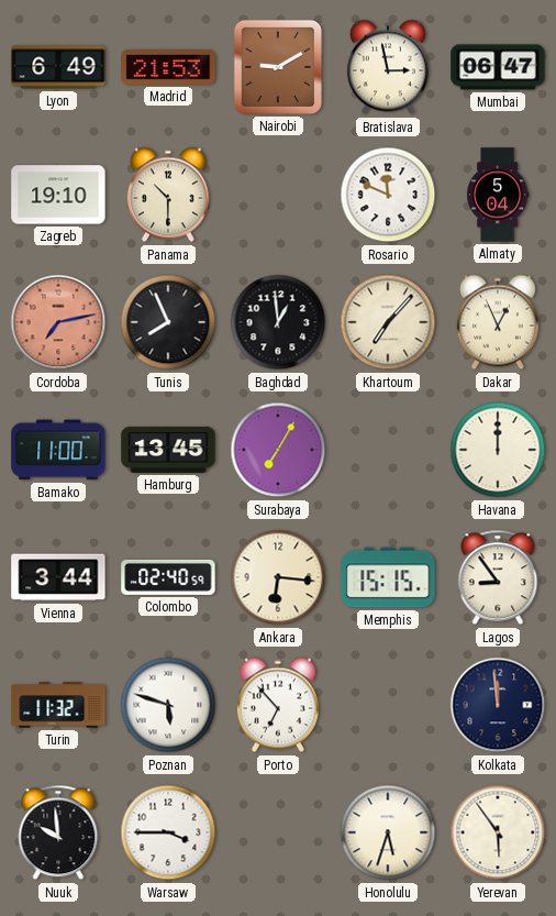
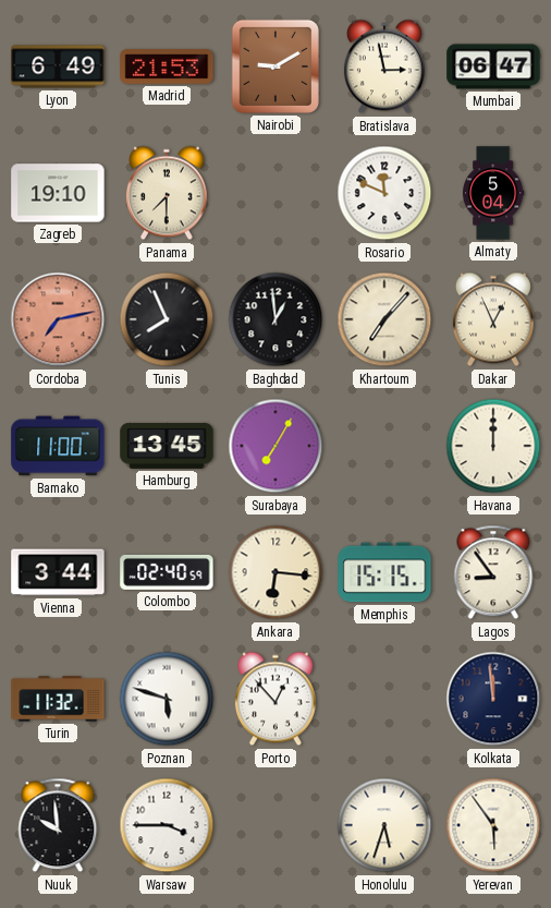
Panama: 10:30 -> 7:30 (167, 193)
Porto: 6:53 -> 12:53 (275, 699)
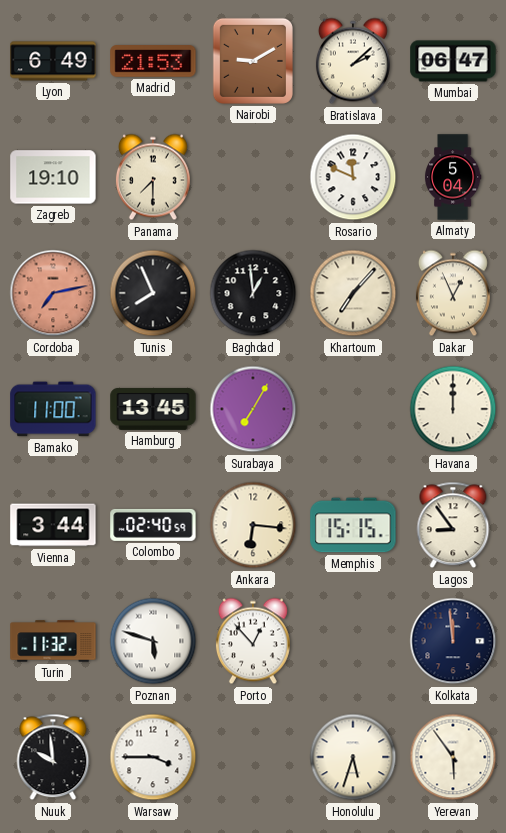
Bratislava: 2:58 -> 2:08 (353, 61)
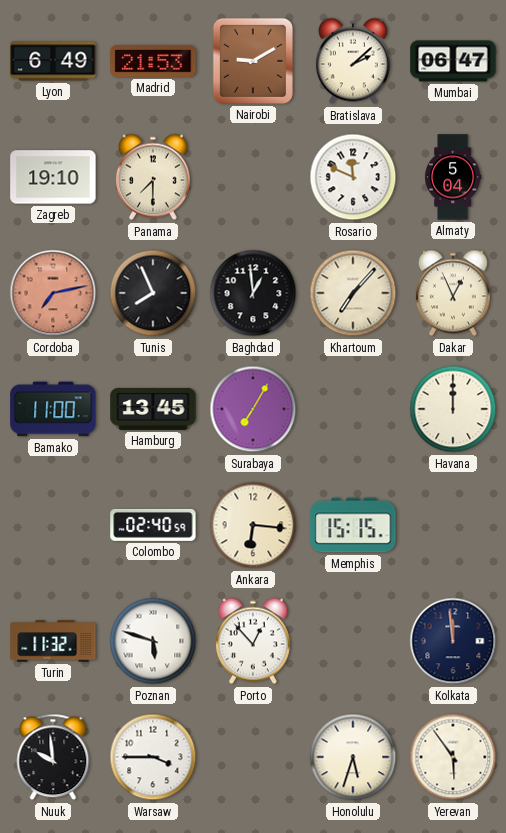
Vienna: 3:44 -> none (53, 525)
Lagos: 8:54 -> none (453, 525)
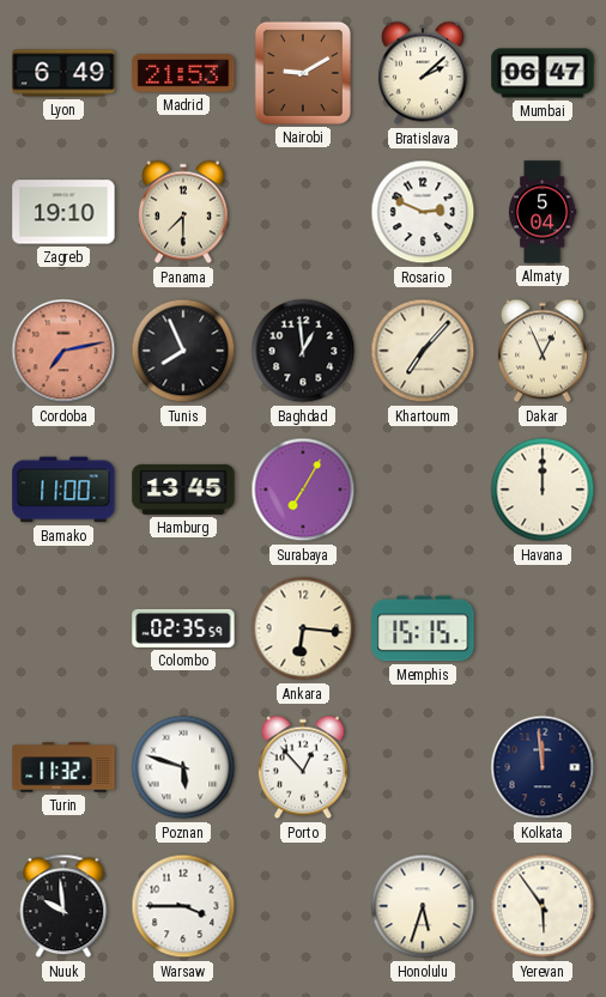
Rosario: 11:49 -> 2:49 (423, 212)
Colombo: 02:40 -> 02:35 (183, 628)
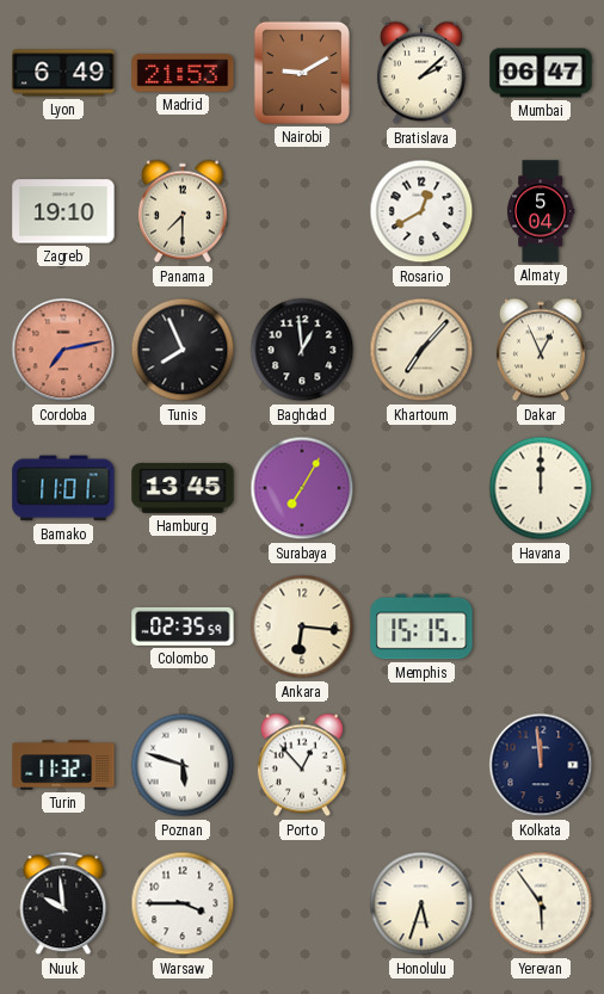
Rosario: 2:49 -> 12:40 (421, 211)
Bamako: 11:00 -> 11:01 (63, 488)
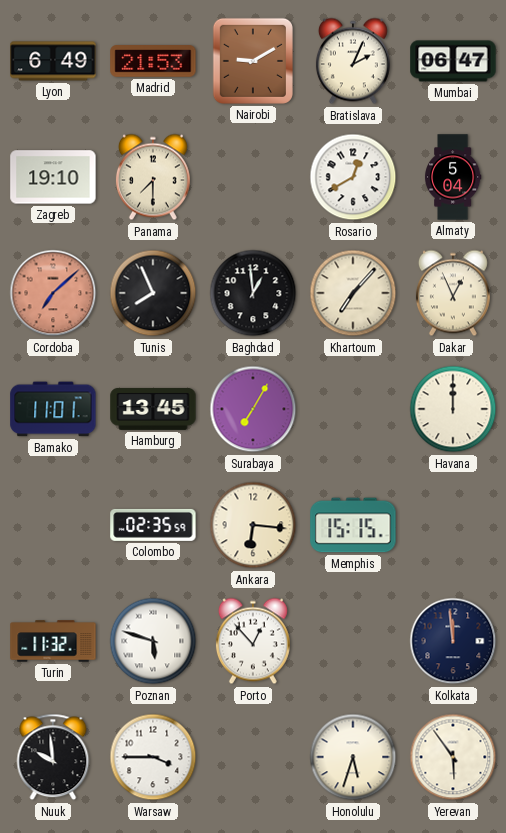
Bratislava: 2:08 -> 2:04 (353, 61)
Cordoba: 7:13 -> 7:08 (53, 293)
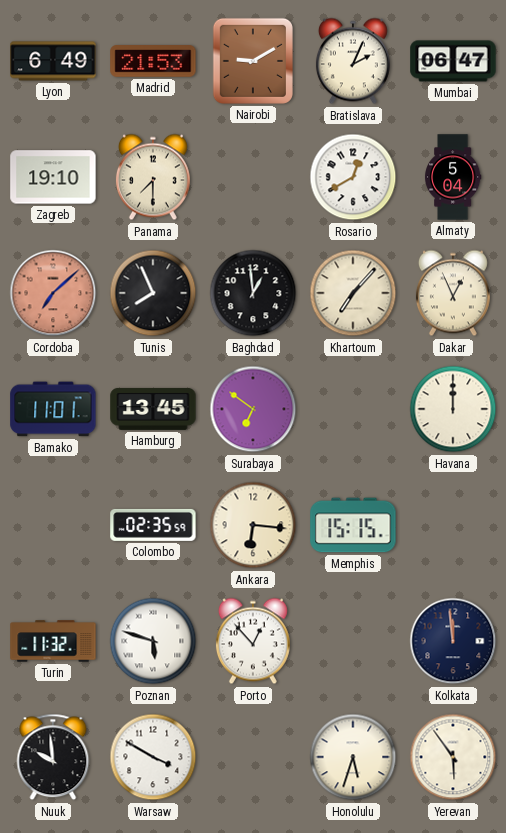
Surabaya: 7:05 -> 6:51 (253, 409)
Warsaw: 3:45 -> 3:50 (153, 757)
